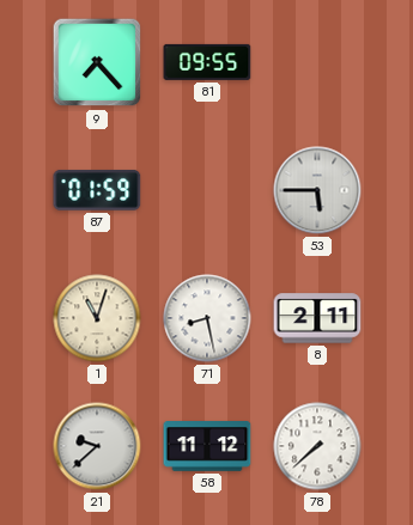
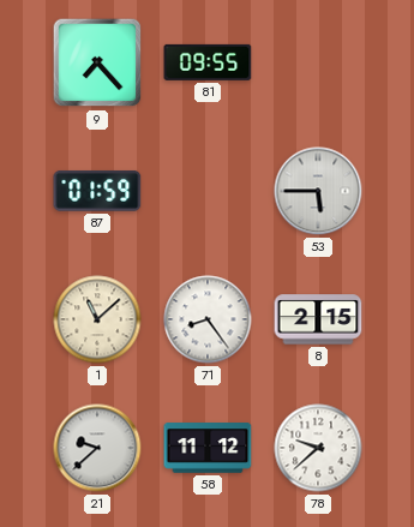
1: 11:03 -> 11:08 (97, 319)
71: 8:28 -> 8:24 (208, 319)
8: 2:11 -> 2:15 (318, 319)
78: 7:38 -> 9:38 (318, 448)
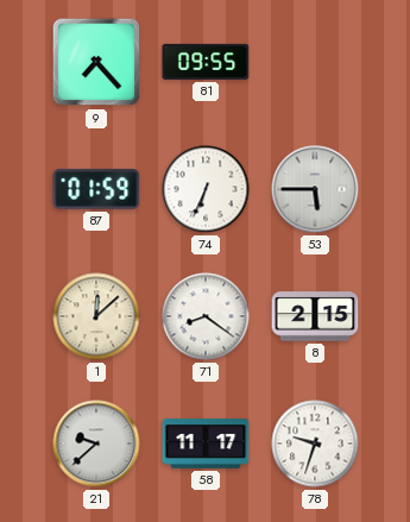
74: none -> 6:34 (206, 189)
1: 11:08 -> 12:08 (96, 316)
71: 8:24 -> 8:21 (206, 316)
58: 11:12 -> 11:17 (206, 444)
78: 9:38 -> 9:33 (315, 444)
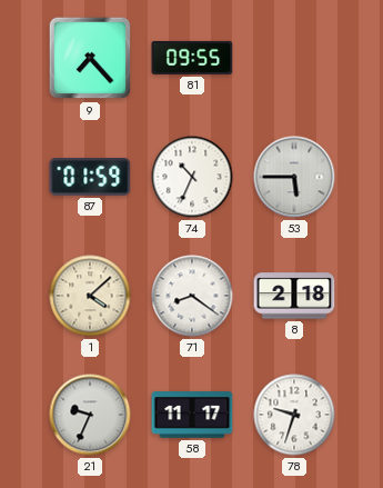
74: 6:34 -> 10:34 (192, 177)
1: 12:08 -> 4:08 (90, 296)
8: 2:15 -> 2:18 (294, 296)
21: 9:38 -> 9:34 (90, 415)
